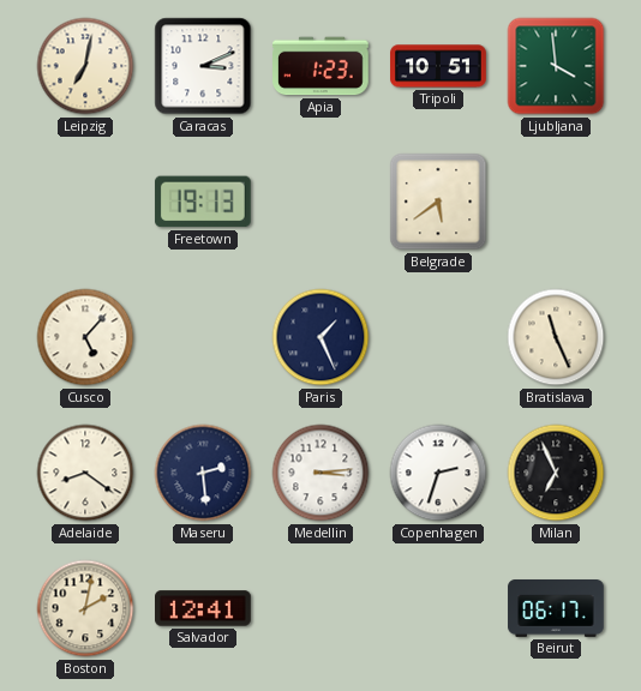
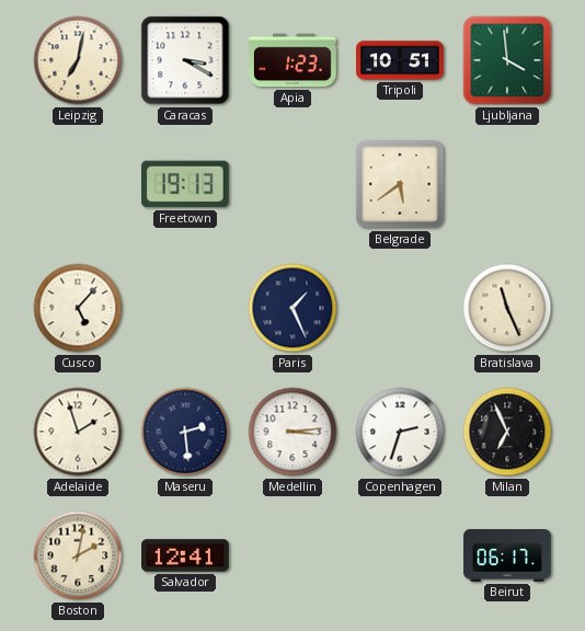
Caracas: 3:11 -> 3:20 (185, 60)
Adelaide: 8:21 -> 1:57 (78, 432)
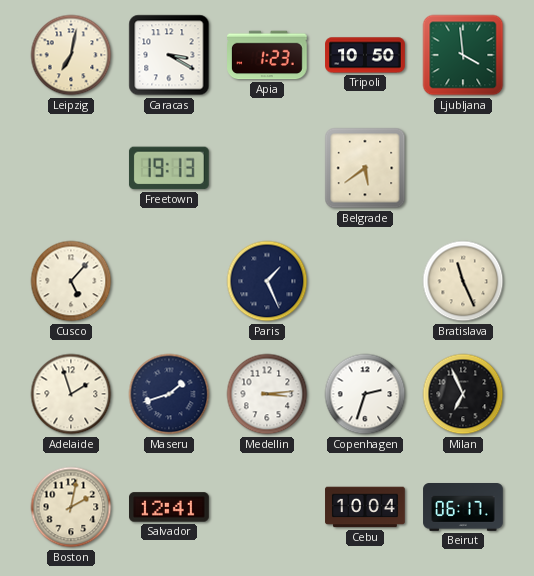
Tripoli: 10:51 -> 10:50 (365, 55)
Maseru: 2:29 -> 1:42 (169, 394)
Cebu: none -> 10:04 (365, 507)
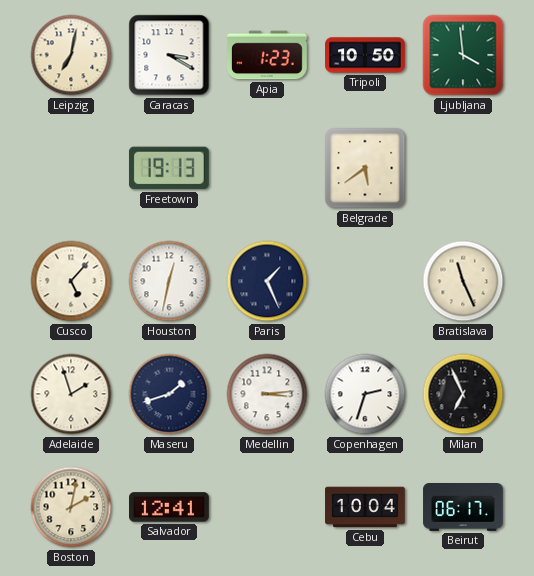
Houston: none -> 12:32 (169, 281)
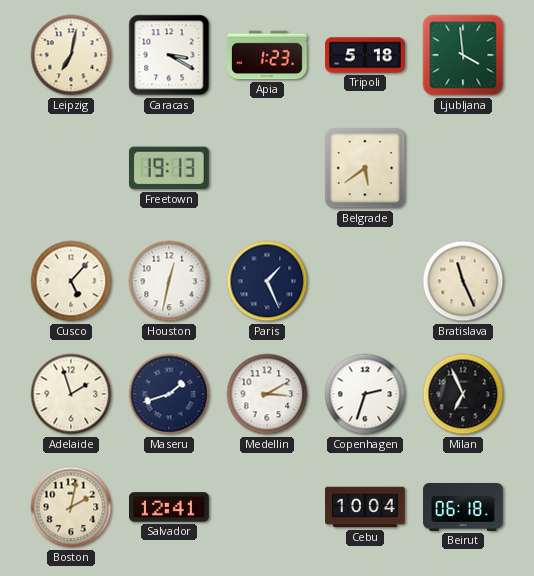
Tripoli: 10:50 -> 5:18 (365, 55)
Medellin: 3:14 -> 3:10 (267, 394)
Beirut: 06:17 -> 06:18 (463, 508)
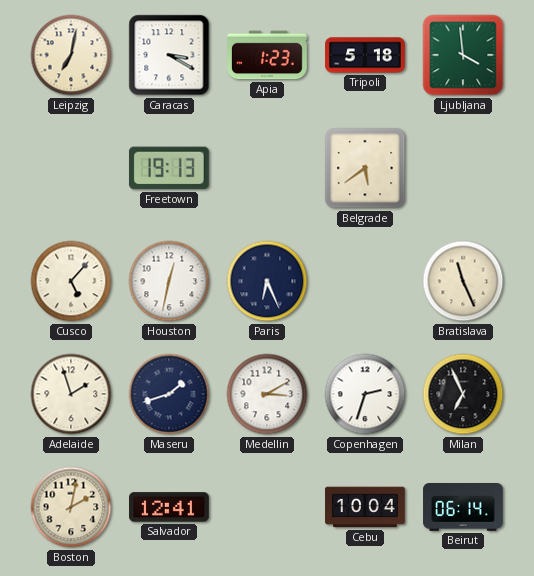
Paris: 1:26 -> 6:26 (267, 281)
Beirut: 06:18 -> 06:14 (463, 508)
